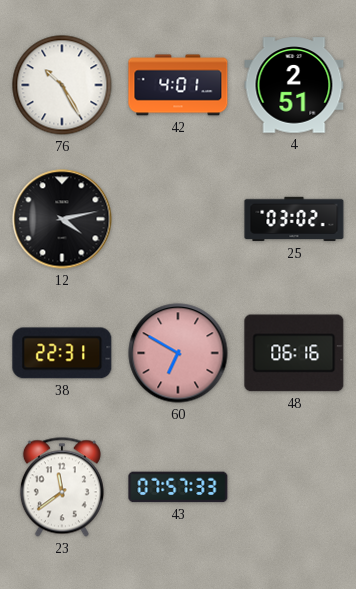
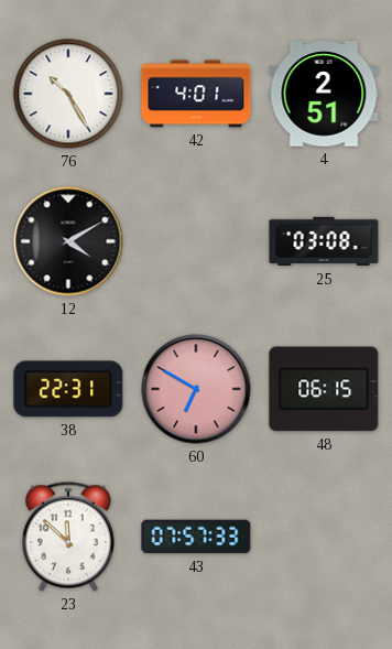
12: 4:13 -> 4:10 (68, 241)
25: 03:02 -> 03:08 (324, 241)
48: 06:16 -> 06:15 (324, 389)
23: 11:39 -> 11:52 (68, 537)
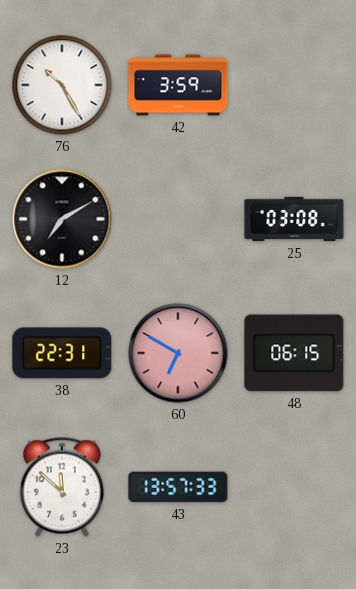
42: 4:01 -> 3:59 (178, 85)
4: 2:51 -> none (324, 94)
12: 4:10 -> 7:10 (62, 219)
43: 07:57 -> 13:57 (178, 487)
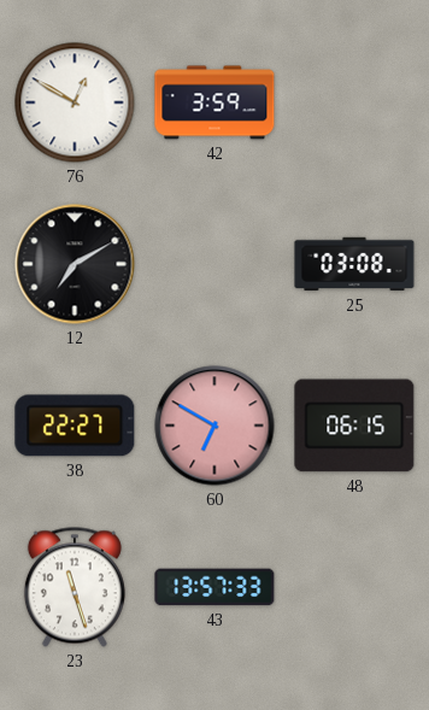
76: 10:25 -> 12:50 (75, 102)
38: 22:31 -> 22:27 (75, 426)
23: 11:52 -> 11:27 (75, 587)
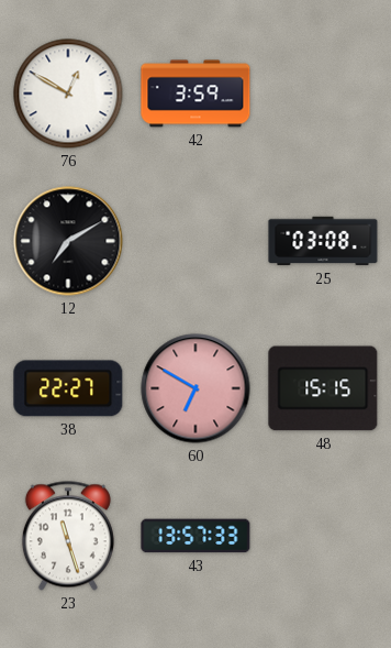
48: 06:15 -> 15:15 (323, 388)
